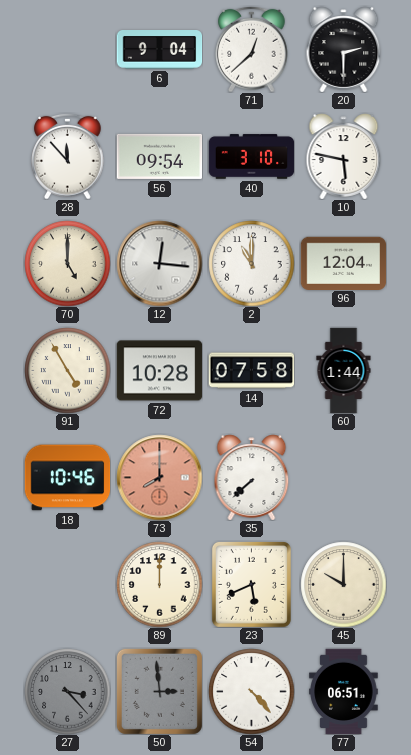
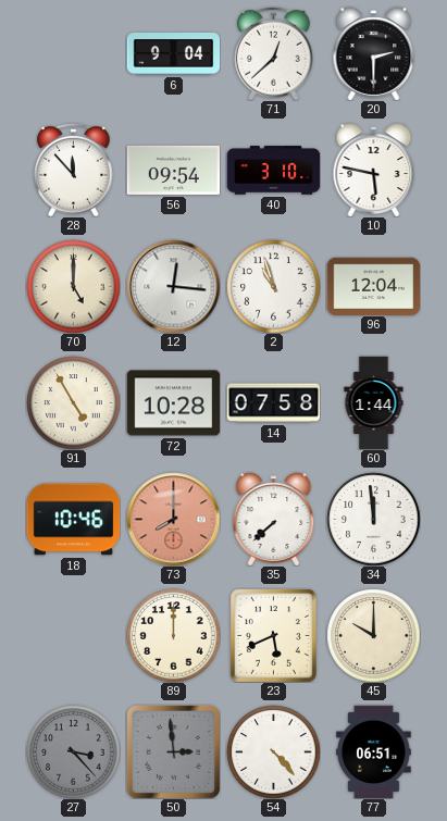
2: 11:00 -> 10:57 (273, 286)
34: none -> 11:59 (373, 519)
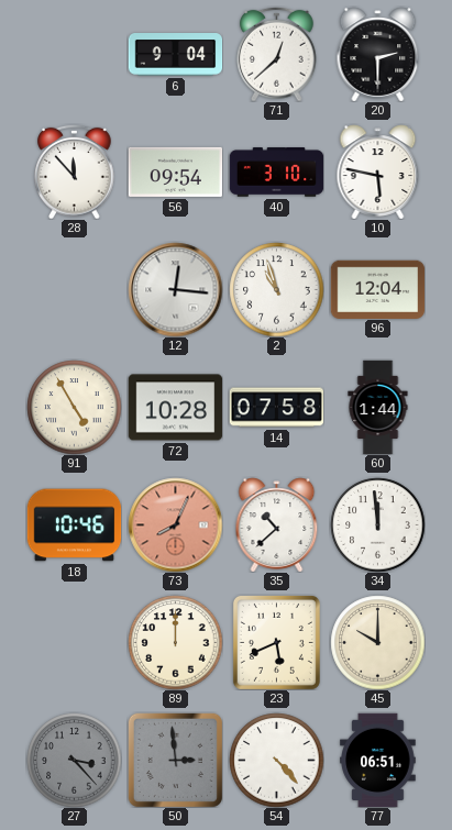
70: 5:00 -> none (73, 286)
73: 8:00 -> 8:04 (175, 524)
35: 7:38 -> 10:38 (277, 524)
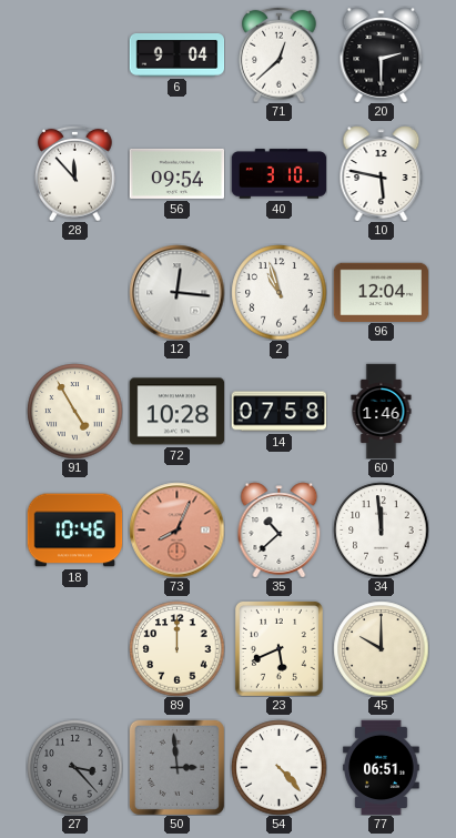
60: 1:44 -> 1:46 (382, 411)
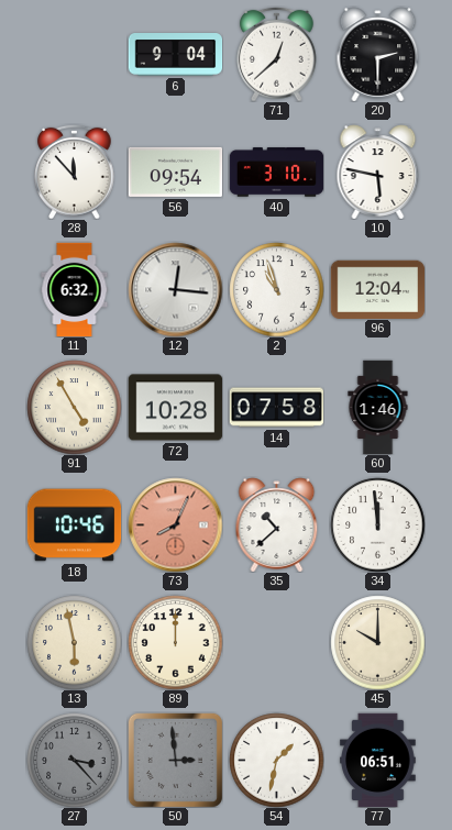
11: none -> 6:32 (75, 289)
13: none -> 5:58 (74, 642)
23: 5:41 -> none (278, 648)
54: 4:23 -> 1:32 (276, 760)
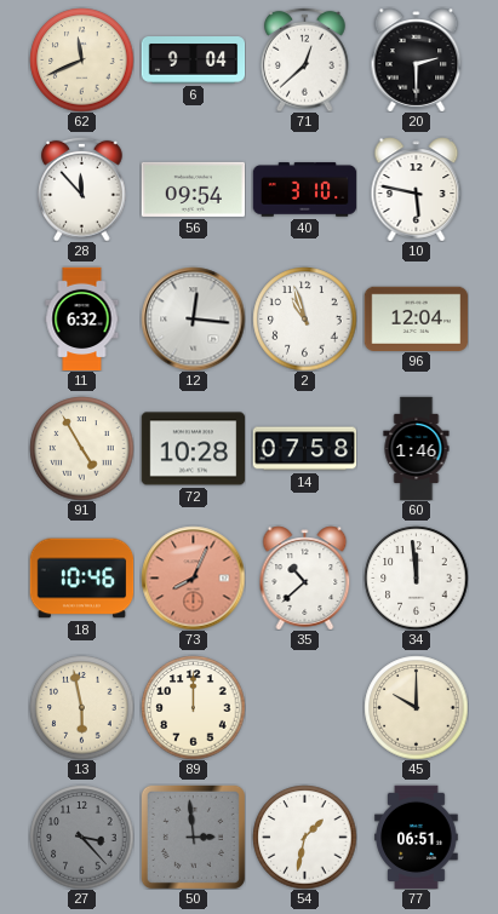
62: none -> 11:41 (81, 59)
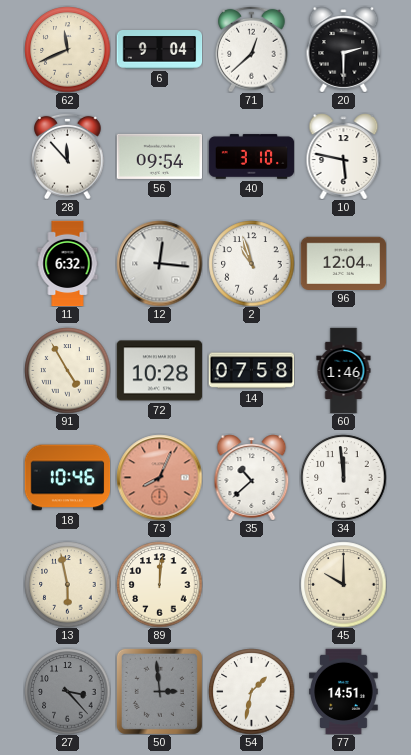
89: 12:00 -> 12:01 (159, 584)
77: 06:51 -> 14:51 (344, 691)
